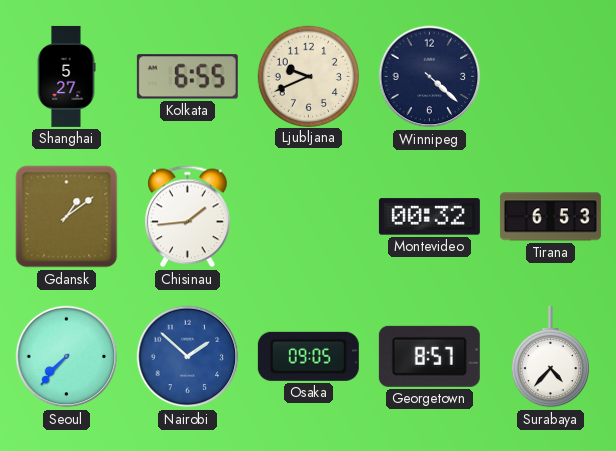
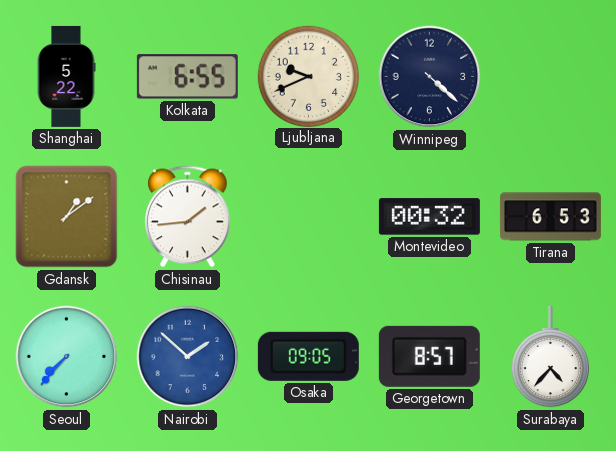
Shanghai: 5:27 -> 5:22 (66, 76)
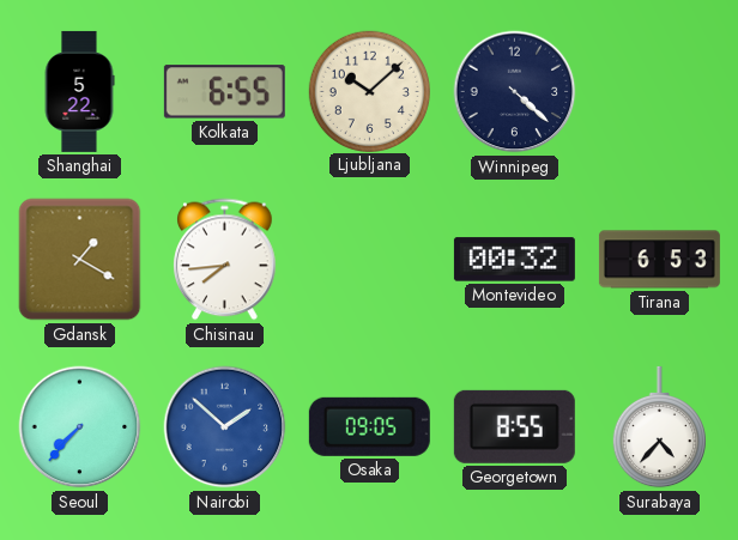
Ljubljana: 9:41 -> 10:08 (369, 91)
Gdansk: 1:09 -> 1:20 (80, 260)
Chisinau: 1:44 -> 7:44 (225, 260)
Georgetown: 8:57 -> 8:55 (514, 426)
